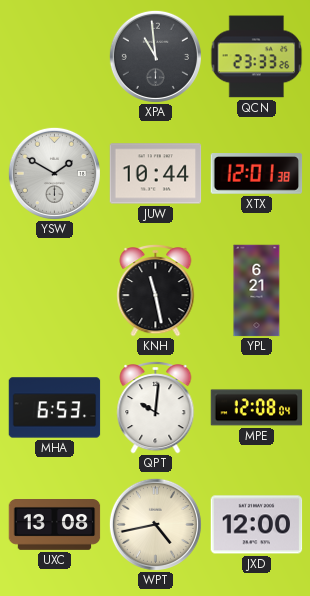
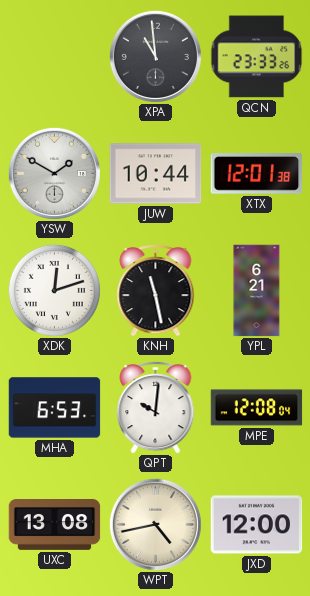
XDK: none -> 12:12 (54, 290)
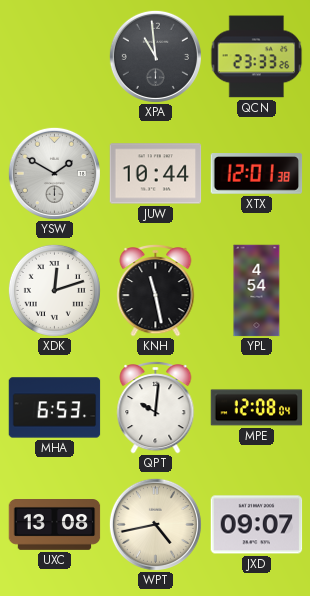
YPL: 6:21 -> 4:54 (257, 291)
JXD: 12:00 -> 09:07 (257, 525)
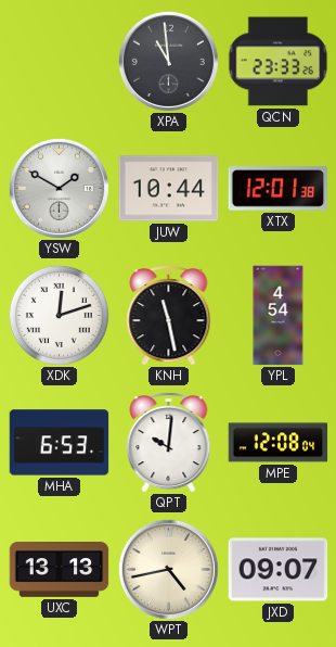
UXC: 13:08 -> 13:13 (60, 570)
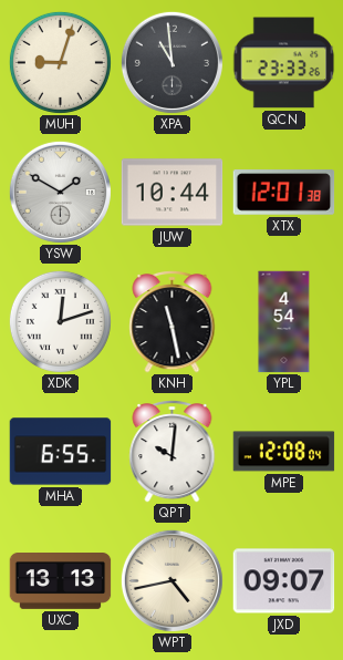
MUH: none -> 9:03 (60, 62)
MHA: 6:53 -> 6:55 (61, 452)
